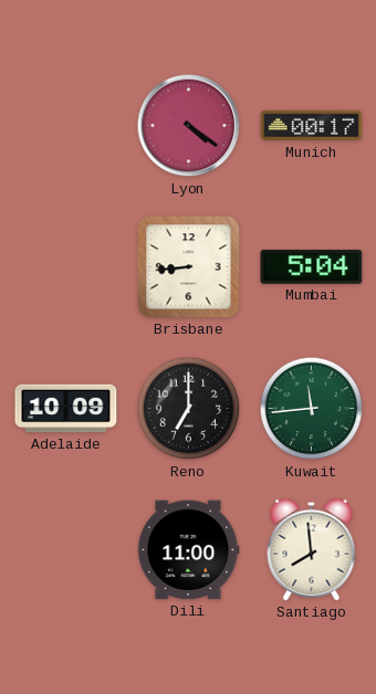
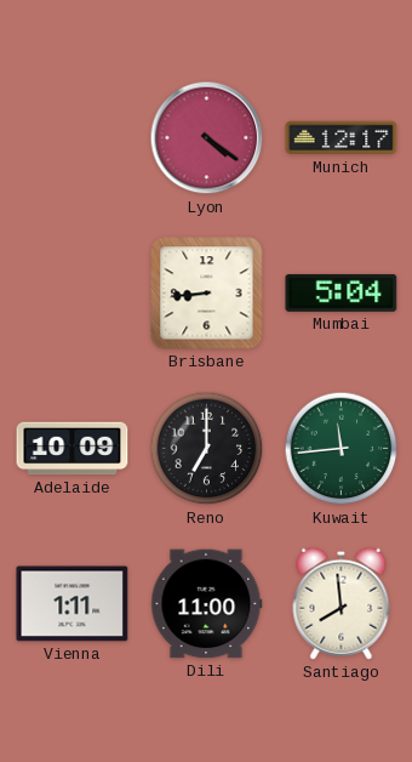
Munich: 00:17 -> 12:17 (342, 138)
Vienna: none -> 1:11 (73, 604)
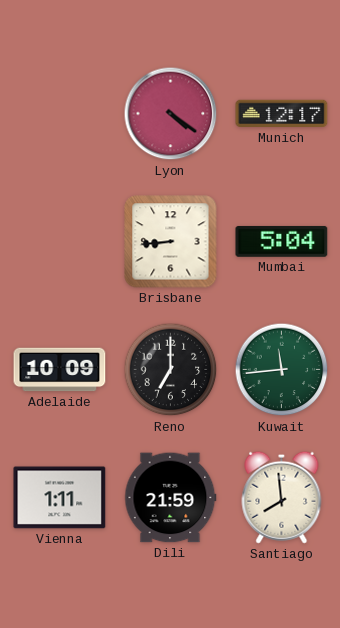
Dili: 11:00 -> 21:59 (171, 498)
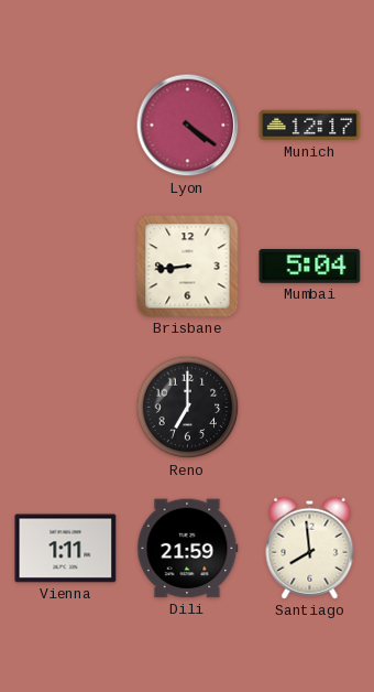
Adelaide: 10:09 -> none (60, 370)
Kuwait: 11:44 -> none (282, 370)
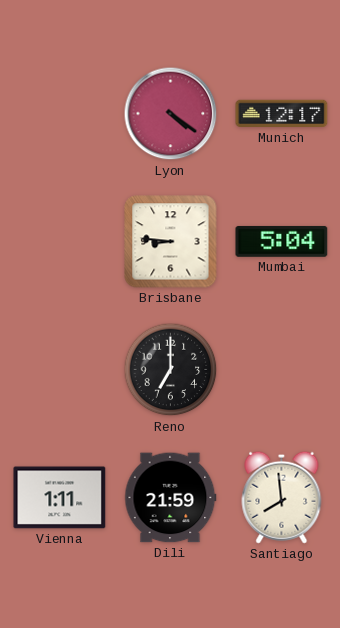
Brisbane: 8:44 -> 8:46 (171, 242)
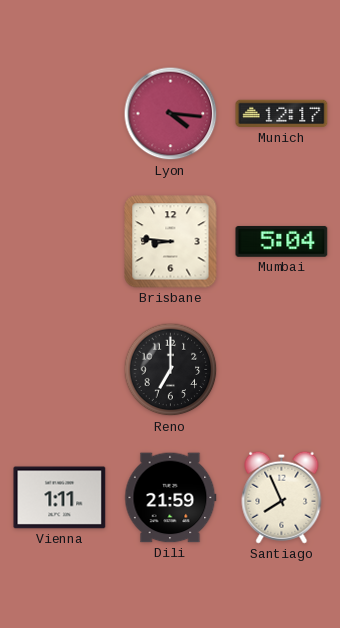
Lyon: 4:21 -> 4:16 (171, 114)
Santiago: 7:59 -> 7:56 (282, 497)
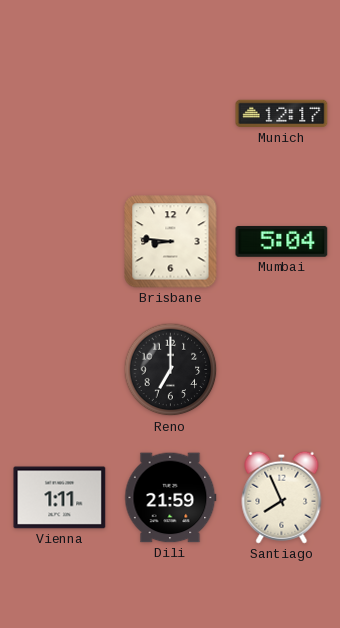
Lyon: 4:16 -> none (171, 114)
